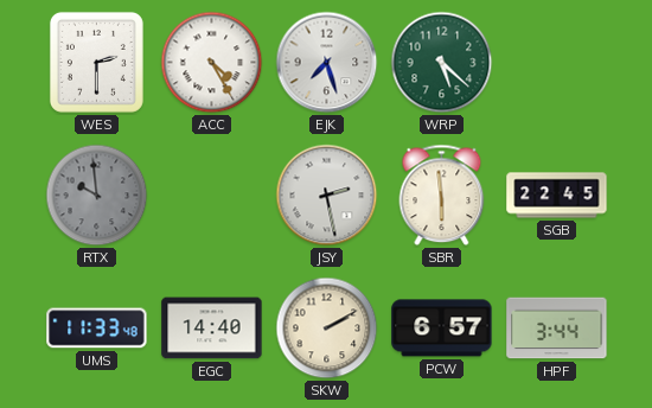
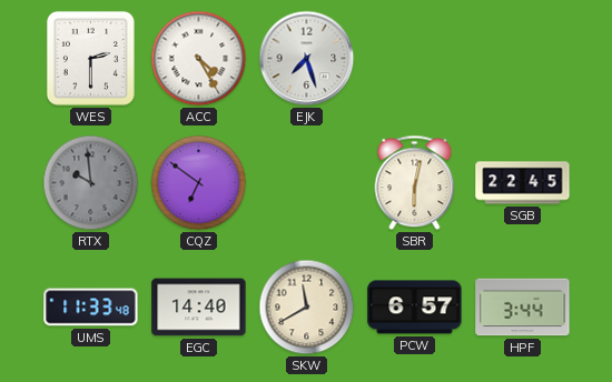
WRP: 5:22 -> none (442, 63)
CQZ: none -> 6:51 (199, 183)
JSY: 2:28 -> none (327, 196)
SBR: 5:59 -> 6:02 (415, 183)
SKW: 2:10 -> 11:40 (307, 308)
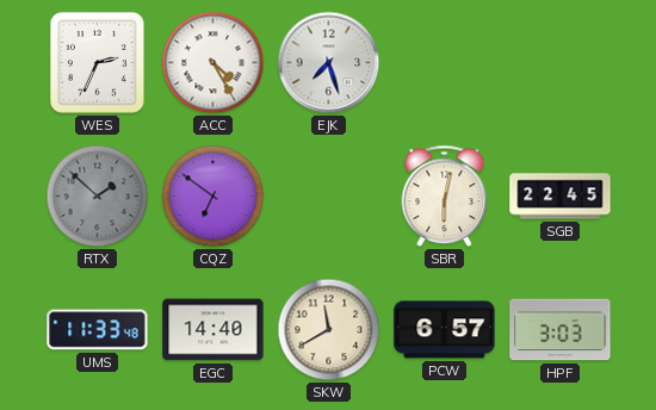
WES: 2:30 -> 2:34 (97, 62)
RTX: 9:59 -> 1:52 (98, 197)
HPF: 3:44 -> 3:03 (561, 330)
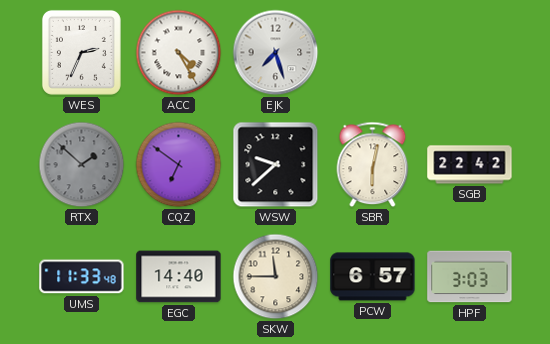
WSW: none -> 9:38 (276, 165)
SGB: 22:45 -> 22:42 (470, 165)
SKW: 11:40 -> 11:45 (276, 277)
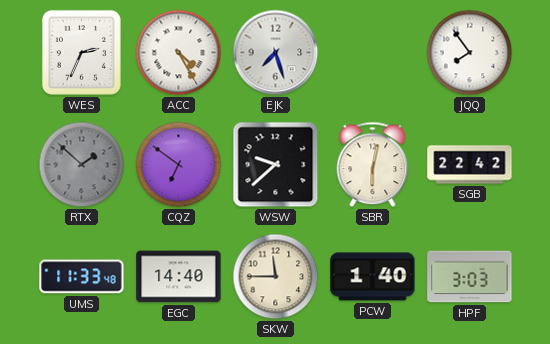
JQQ: none -> 7:54 (470, 53)
PCW: 6:57 -> 1:40 (373, 277)
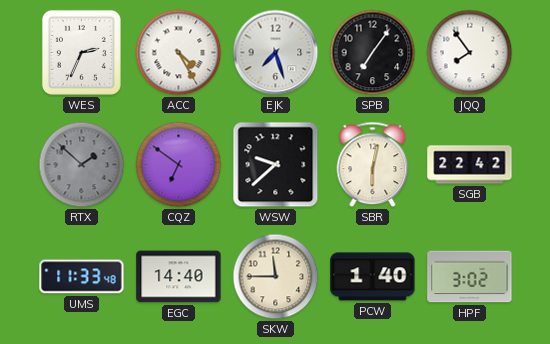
SPB: none -> 7:06 (373, 53)
HPF: 3:03 -> 3:02 (470, 277)
